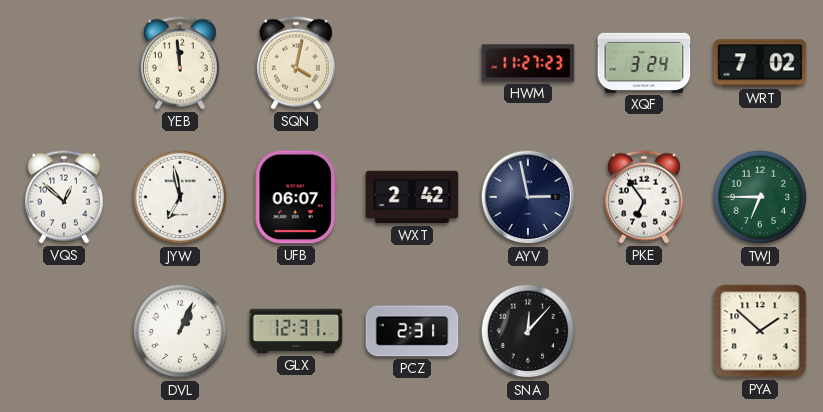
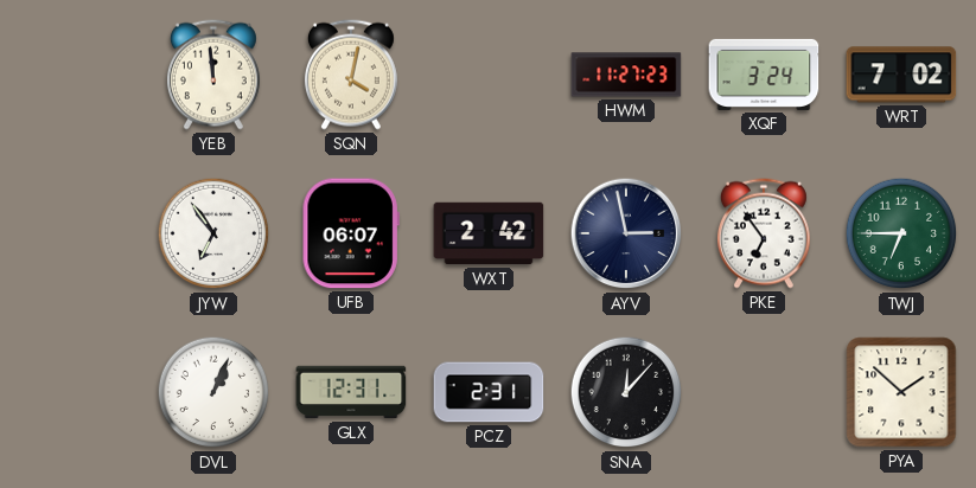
VQS: 12:52 -> none (64, 197)
JYW: 6:58 -> 6:54 (213, 233)
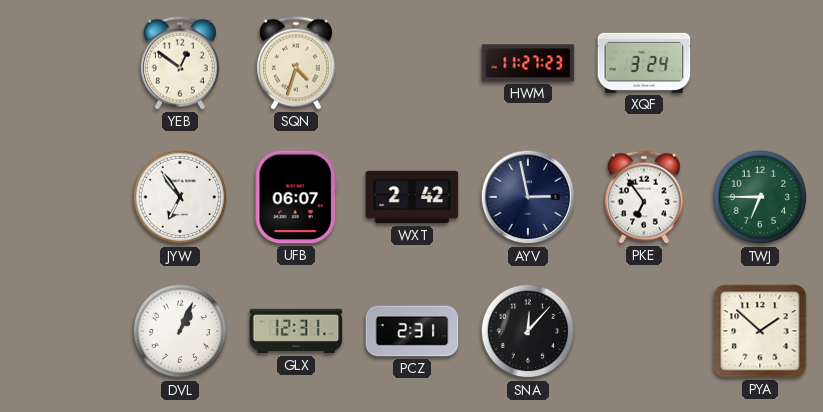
YEB: 11:59 -> 12:51 (180, 63)
SQN: 4:02 -> 4:33 (296, 63)
WRT: 7:02 -> none (901, 75)
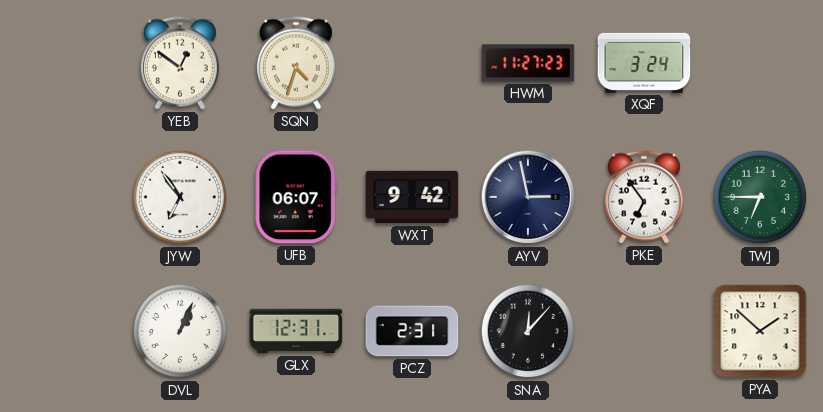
WXT: 2:42 -> 9:42 (412, 197)
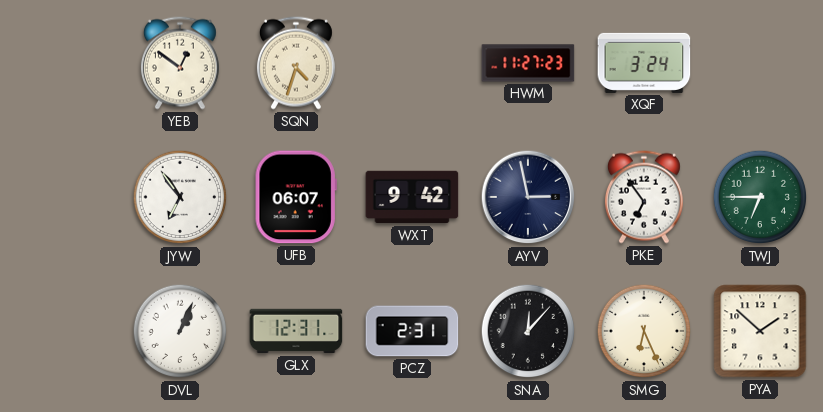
SMG: none -> 6:26 (644, 331)
